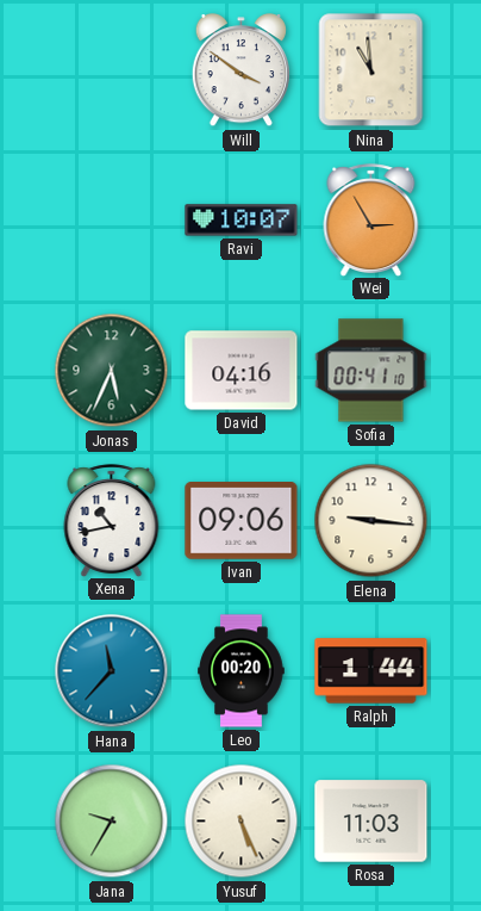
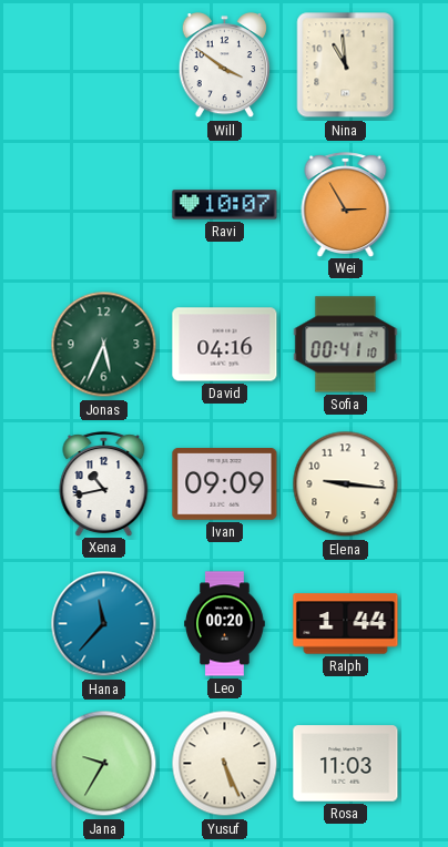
Ivan: 09:06 -> 09:09 (225, 484)
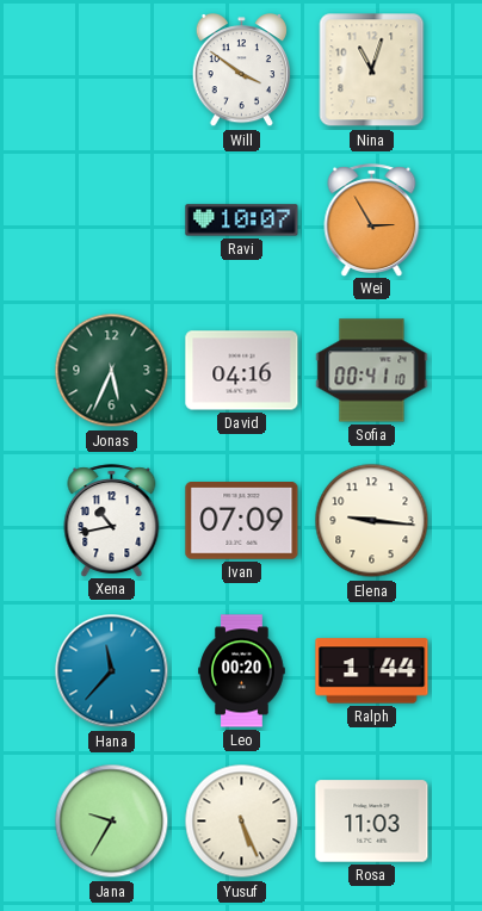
Nina: 10:59 -> 11:03 (372, 70)
Ivan: 09:09 -> 07:09 (242, 521)
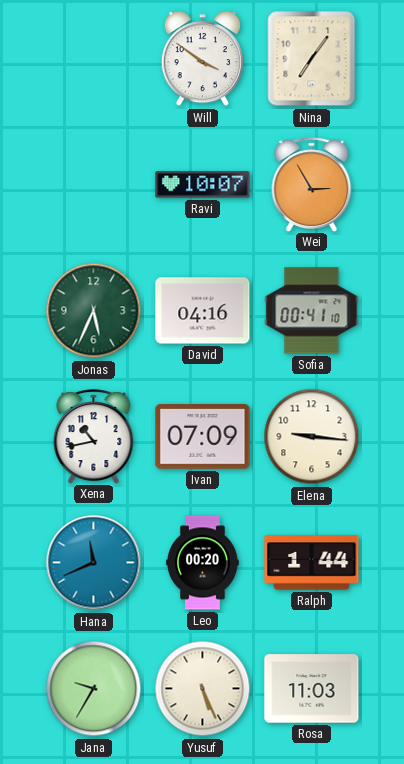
Nina: 11:03 -> 7:06 (312, 59)
Hana: 11:37 -> 11:41 (94, 563)
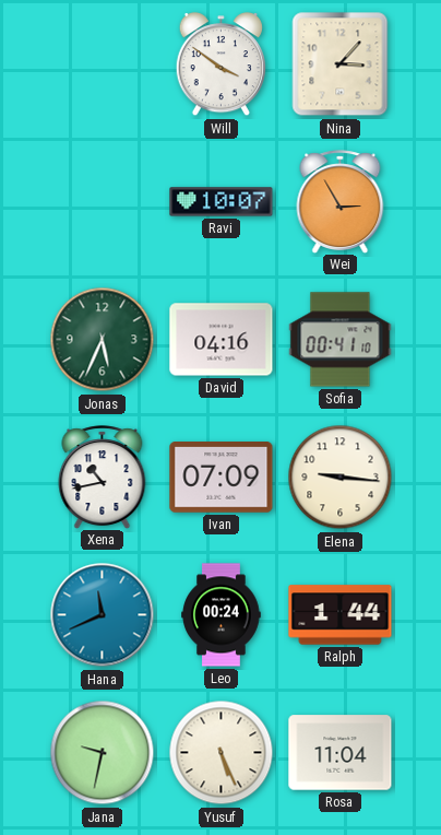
Nina: 7:06 -> 3:07 (341, 64)
Leo: 00:20 -> 00:24 (222, 615)
Jana: 9:35 -> 9:32 (103, 753)
Rosa: 11:03 -> 11:04 (341, 753)
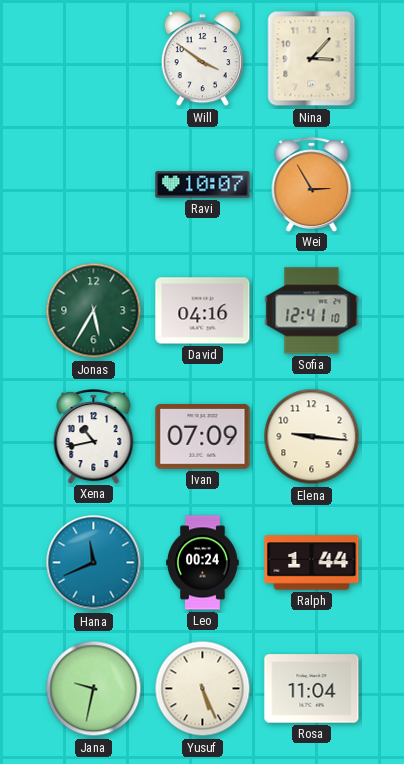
Jonas: 5:34 -> 5:35 (94, 311)
Sofia: 00:41 -> 12:41 (312, 311)
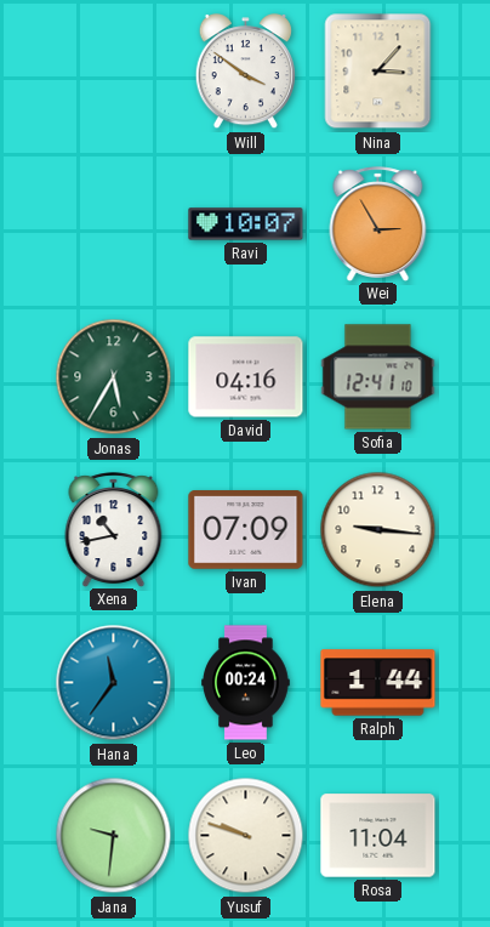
Hana: 11:41 -> 11:36 (114, 683)
Jana: 9:32 -> 9:31 (114, 836)
Yusuf: 5:26 -> 9:48 (246, 836)
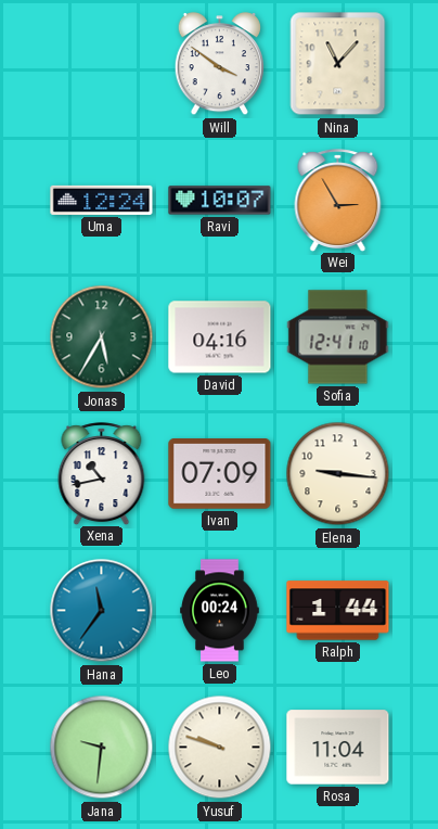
Nina: 3:07 -> 11:07 (338, 64)
Uma: none -> 12:24 (102, 200)
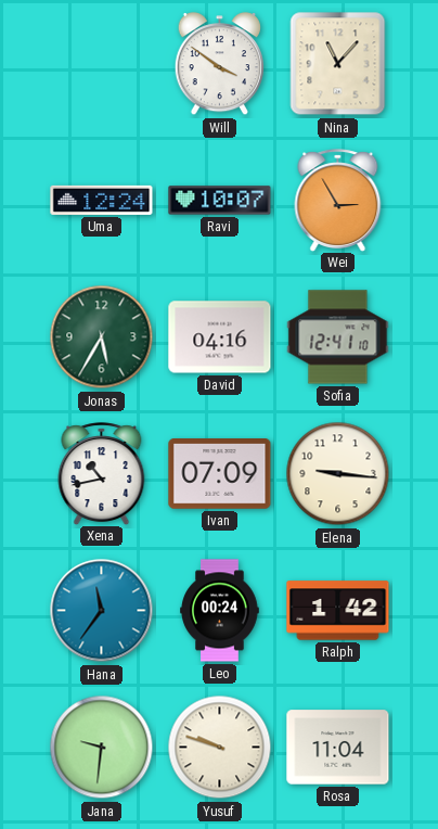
Ralph: 1:44 -> 1:42 (338, 611)
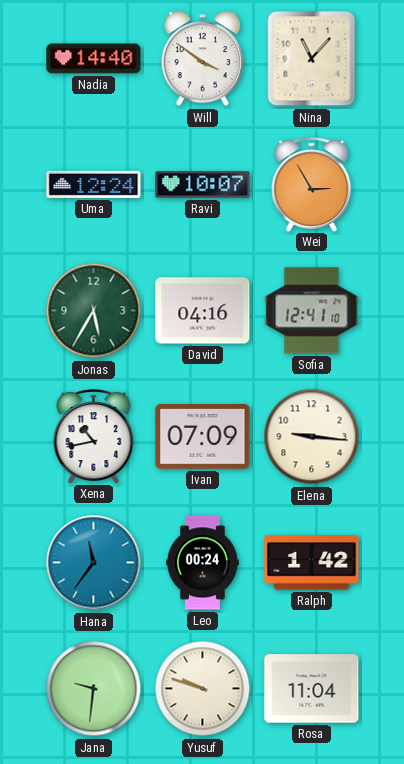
Nadia: none -> 14:40 (94, 59)
